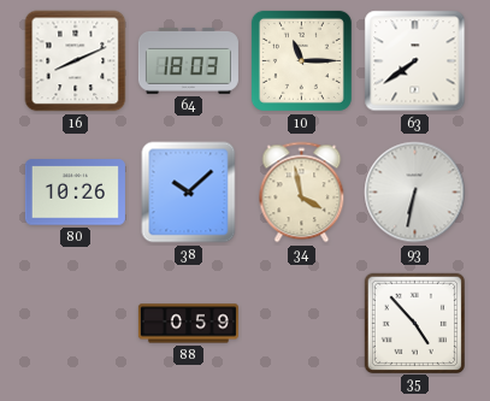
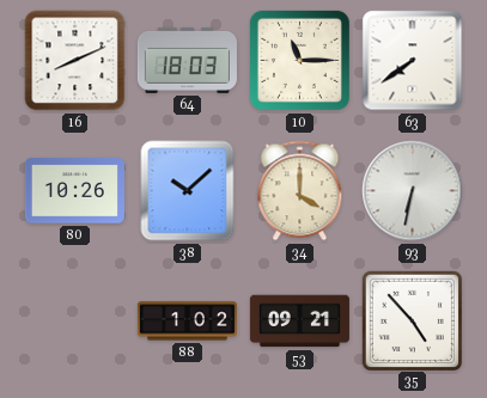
34: 3:58 -> 4:00 (300, 191)
88: 0:59 -> 1:02 (187, 322)
53: none -> 09:21 (299, 322)
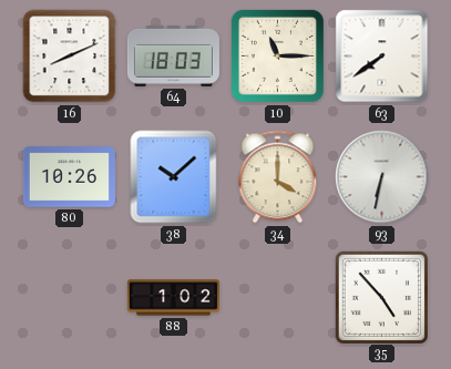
53: 09:21 -> none (299, 322)
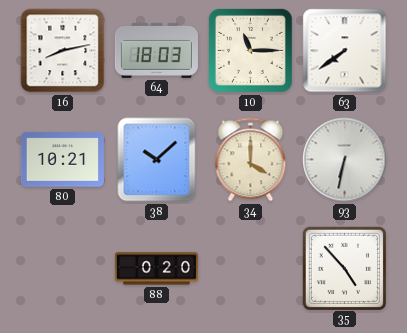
16: 8:11 -> 8:13 (63, 51)
80: 10:26 -> 10:21 (62, 160)
88: 1:02 -> 0:20 (156, 269)
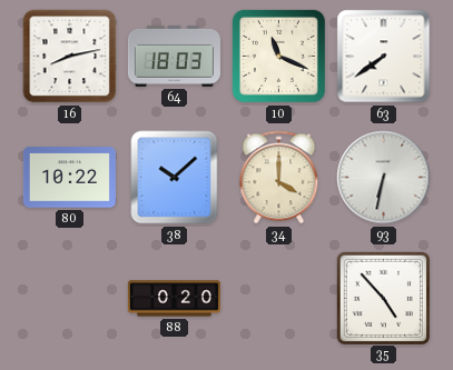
10: 11:15 -> 11:19 (278, 56)
80: 10:21 -> 10:22 (69, 178)
